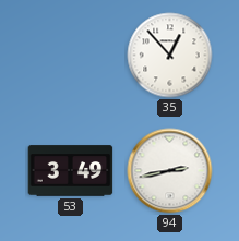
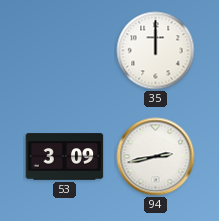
35: 12:53 -> 12:00 (156, 51)
53: 3:49 -> 3:09 (65, 157)
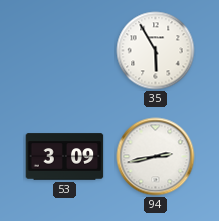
35: 12:00 -> 5:55 (156, 51)
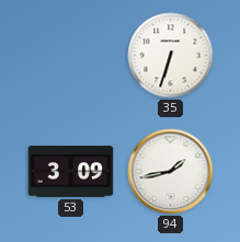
35: 5:55 -> 6:33 (171, 56)
94: 2:43 -> 1:43 (171, 172)
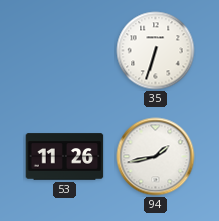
53: 3:09 -> 11:26 (65, 157)
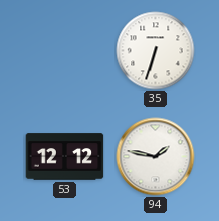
53: 11:26 -> 12:12 (65, 157)
94: 1:43 -> 1:47 (156, 157)
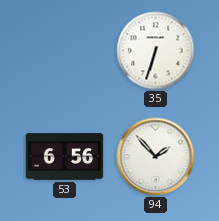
53: 12:12 -> 6:56 (65, 157)
94: 1:47 -> 1:53 (156, 157)
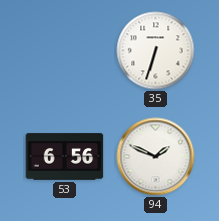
94: 1:53 -> 1:49 (156, 157)
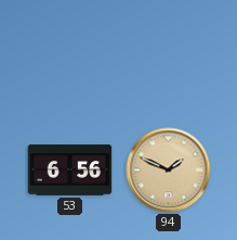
35: 6:33 -> none (156, 51)
94 dial: white -> champagne (169, 170)
